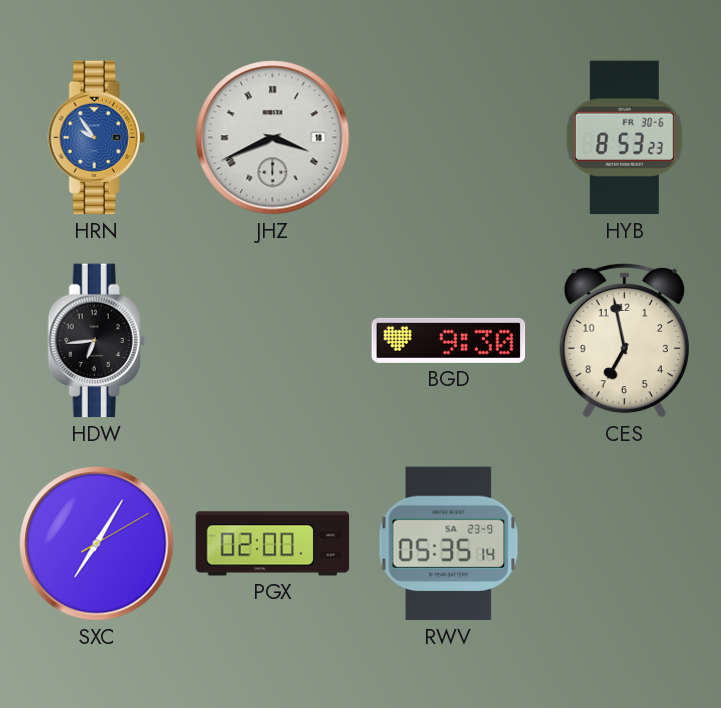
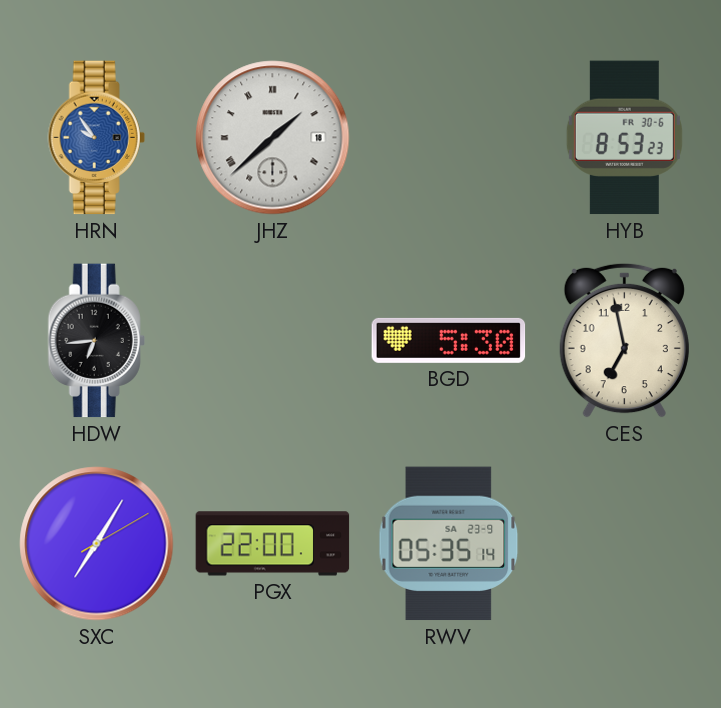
JHZ: 3:41 -> 1:38 (273, 138)
BGD: 9:30 -> 5:30 (449, 340)
PGX: 02:00 -> 22:00 (273, 544)
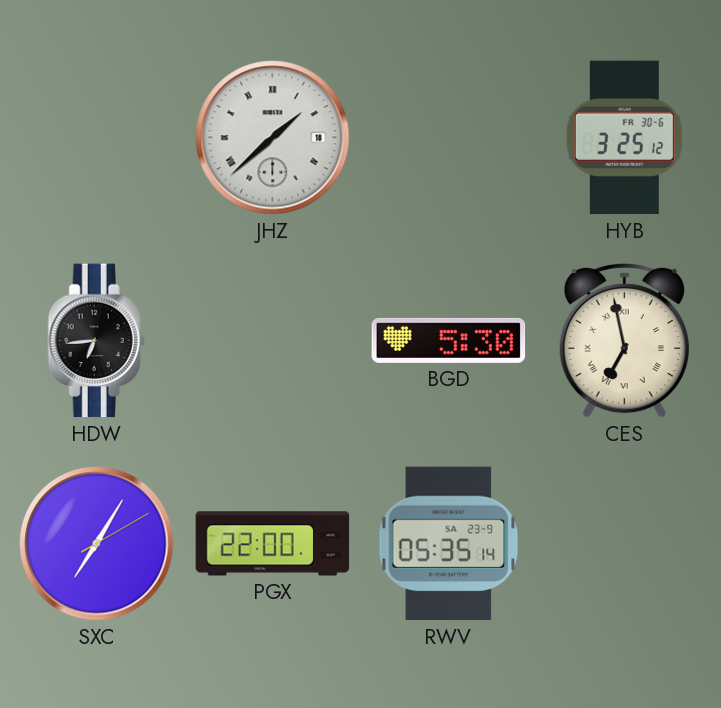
HRN: 9:54 -> none (96, 138)
HYB: 8:53 -> 3:25 (624, 138)
CES numerals: Arabic -> Roman (624, 340)
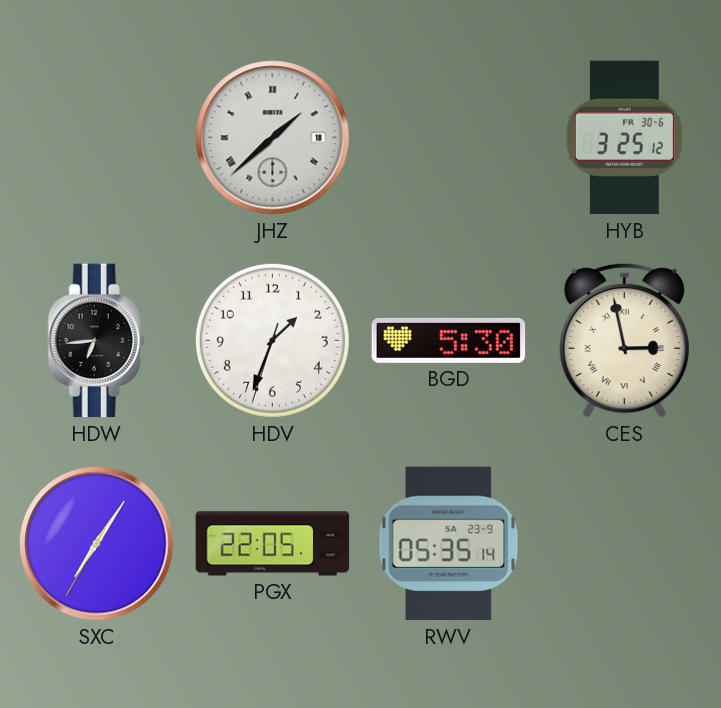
HDV: none -> 1:33 (272, 340)
CES: 6:58 -> 2:58 (624, 340)
SXC: 7:05:10 -> 7:05:35 (97, 544)
PGX: 22:00 -> 22:05 (273, 544)
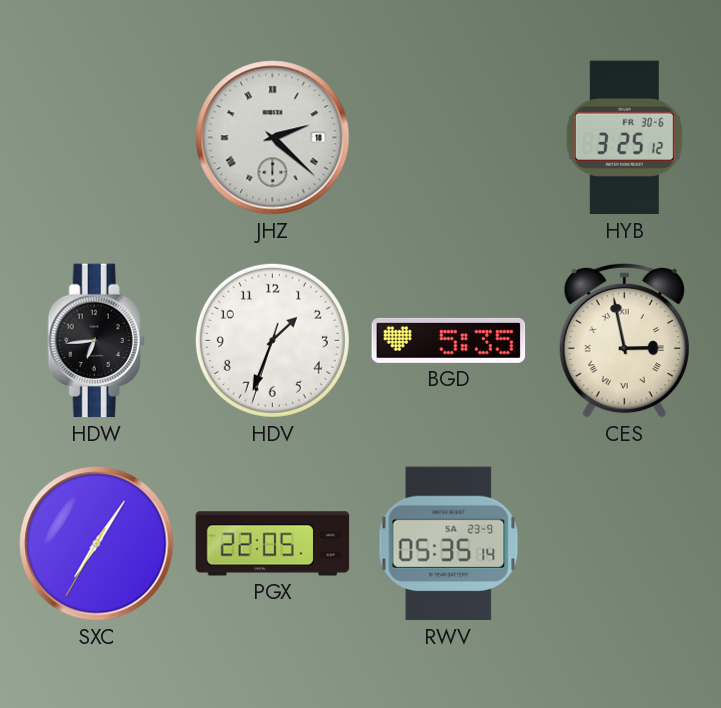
JHZ: 1:38 -> 2:22 (273, 138)
BGD: 5:30 -> 5:35 (449, 340)
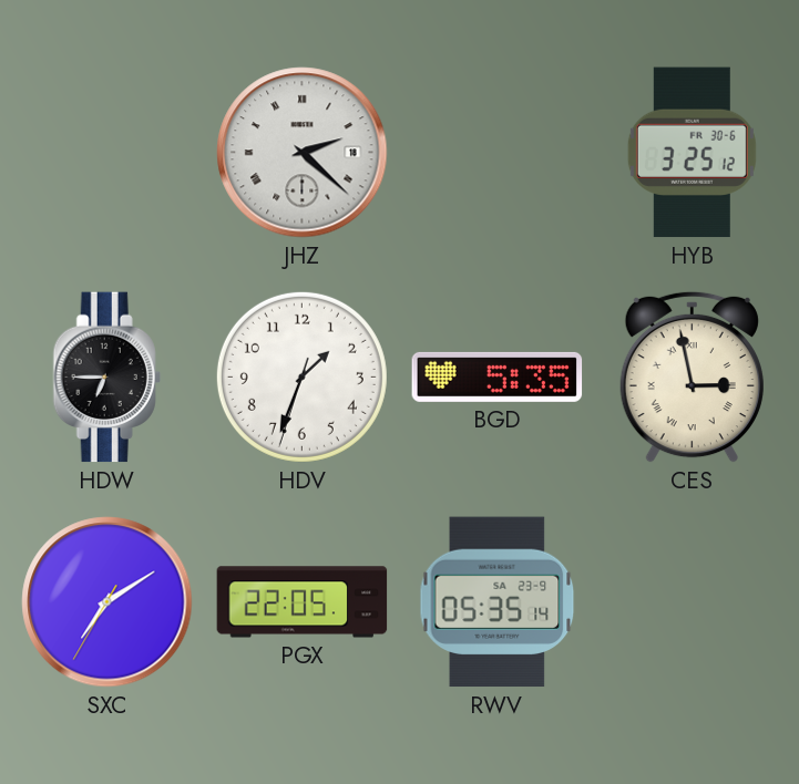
HDW: 6:44 -> 6:45 (106, 378)
SXC: 7:05 -> 7:09 (107, 602)
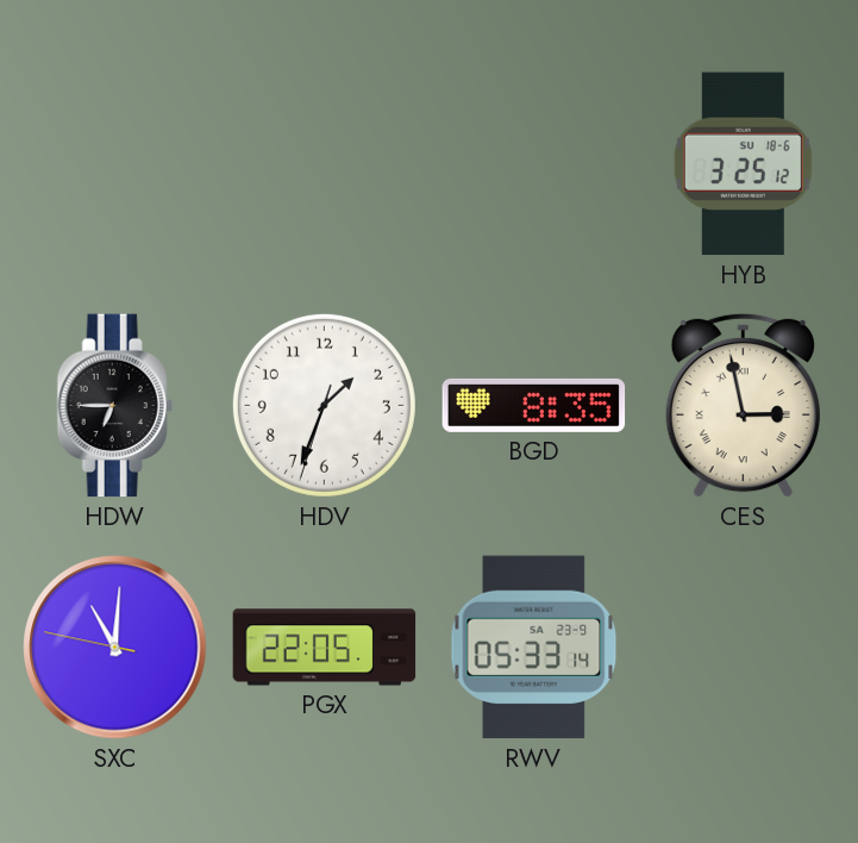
JHZ: 2:22 -> none (303, 153)
HYB date: FR 30-6 -> SU 18-6 (743, 164)
BGD: 5:35 -> 8:35 (534, 405)
SXC: 7:09 -> 11:00 (115, 648)
RWV: 05:35 -> 05:33 (534, 648)
